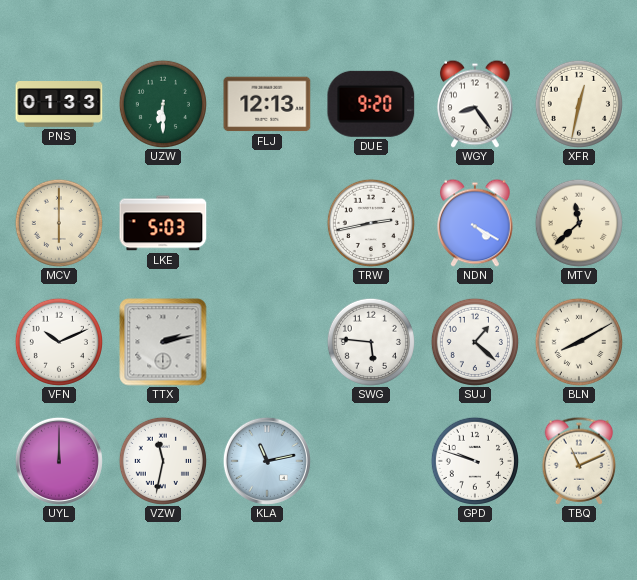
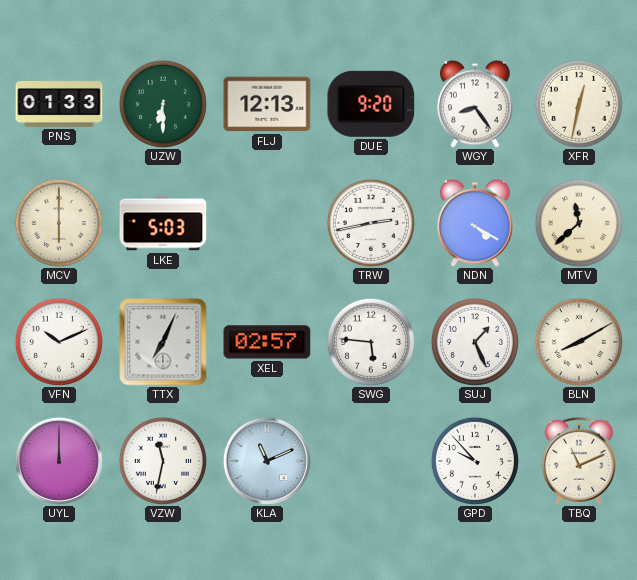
TTX: 2:13 -> 7:04 (163, 342)
XEL: none -> 02:57 (267, 342)
SUJ: 1:22 -> 1:26 (475, 342)
KLA: 11:13 -> 11:11 (267, 461)
GPD: 9:48 -> 9:53 (475, 461)
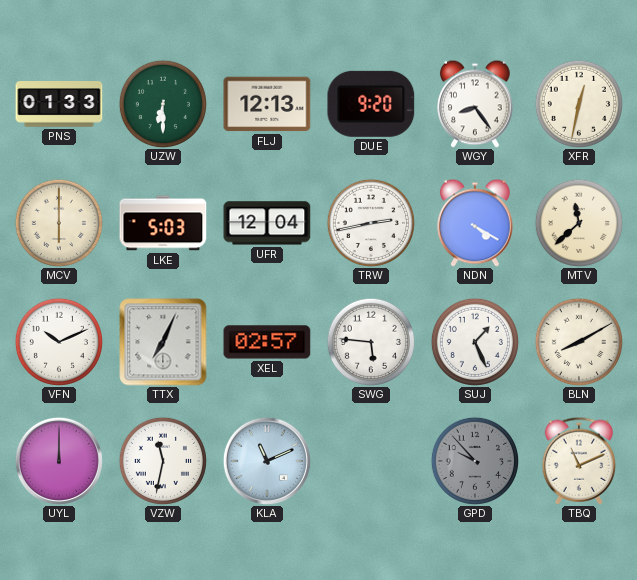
UFR: none -> 12:04 (267, 223)
GPD dial: white -> grey (475, 461)
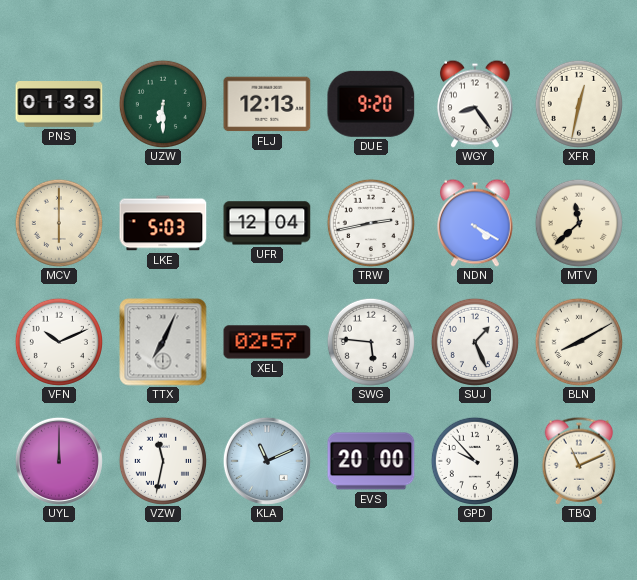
EVS: none -> 20:00 (371, 461)
GPD dial: grey -> white (475, 461)
